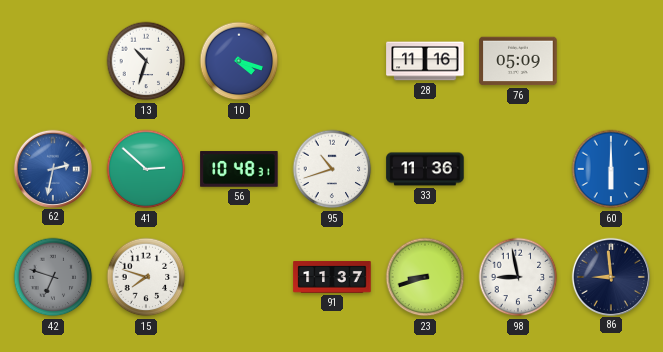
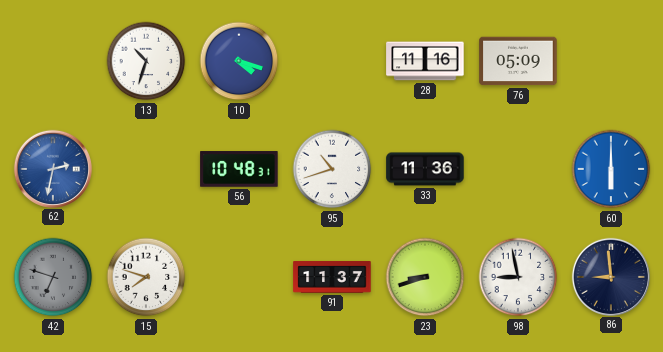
41: 2:52 -> none (146, 169)
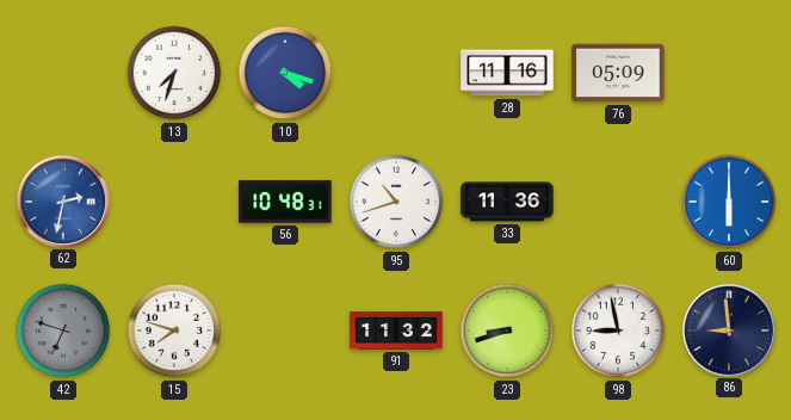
13: 10:33 -> 7:33 (174, 73)
91: 11:37 -> 11:32 (396, 331)
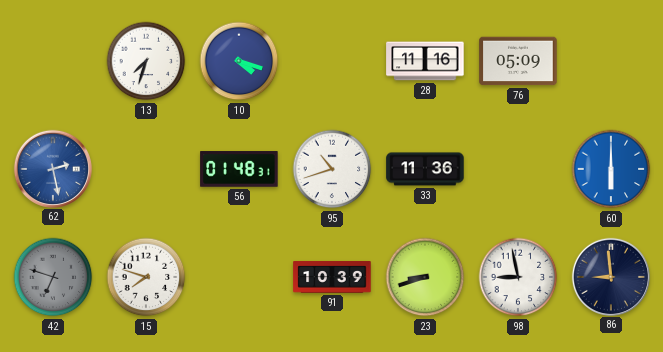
62: 2:32 -> 2:28 (52, 168)
56: 10:48 -> 01:48 (239, 169)
91: 11:32 -> 10:39 (332, 277)
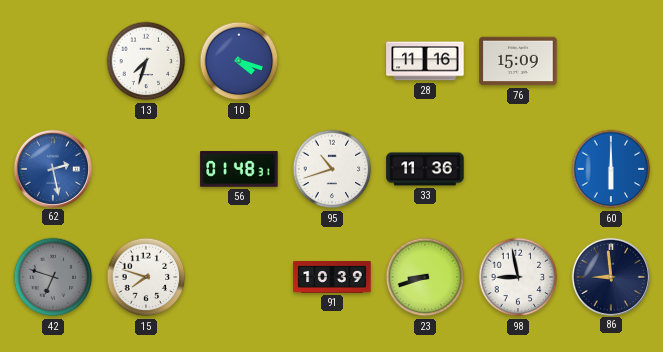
76: 05:09 -> 15:09 (518, 61)
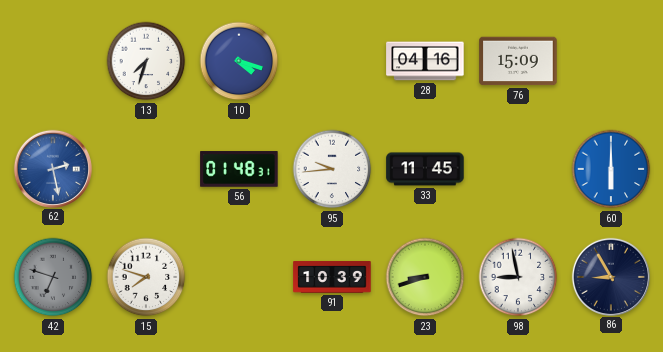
28: 11:16 -> 04:16 (425, 61)
95: 10:42 -> 9:44 (332, 169)
33: 11:36 -> 11:45 (425, 169)
86: 8:59 -> 8:55 (610, 276)
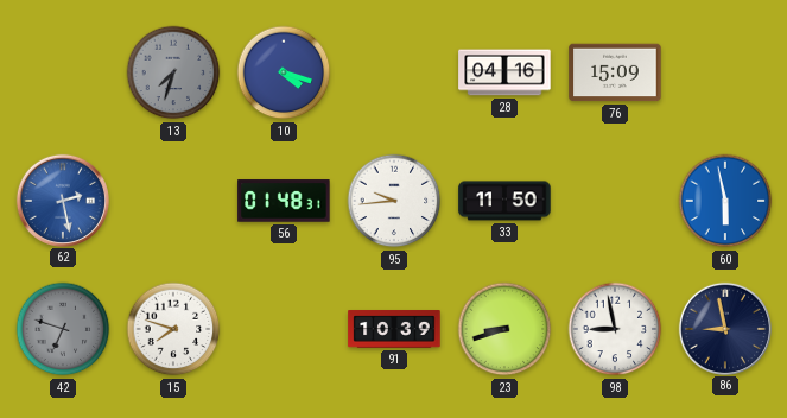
13 dial: white -> grey (173, 72)
33: 11:45 -> 11:50 (504, 201)
60: 6:00 -> 5:58 (725, 201)
86: 8:55 -> 8:58 (724, 328)
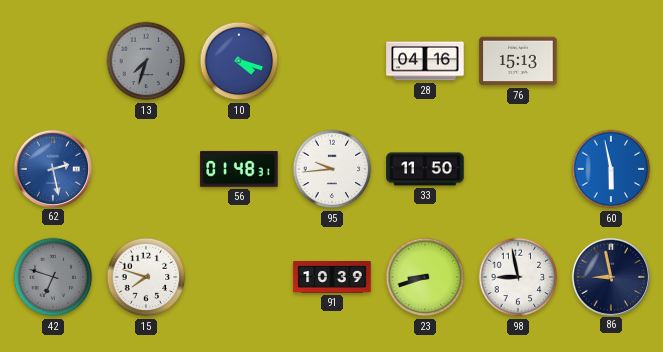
76: 15:09 -> 15:13 (518, 61)
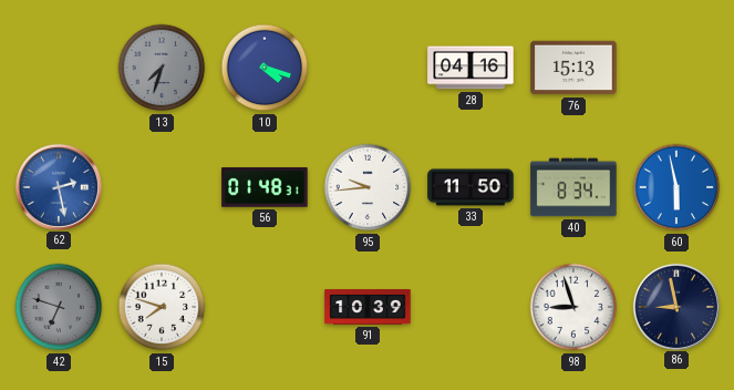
40: none -> 8:34 (573, 187)
23: 8:42 -> none (425, 277)
98: 8:58 -> 8:57 (573, 307)
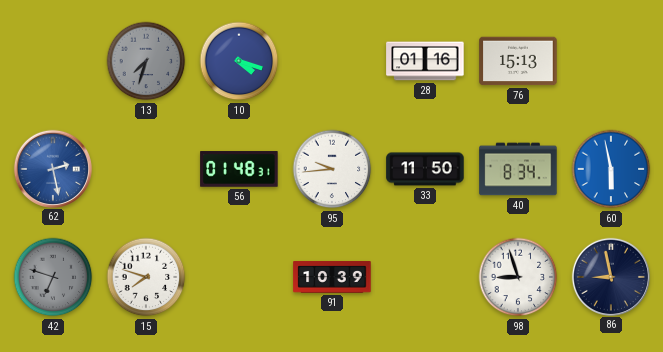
28: 04:16 -> 01:16 (425, 61)
